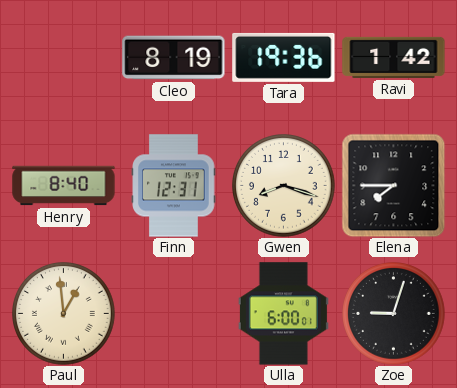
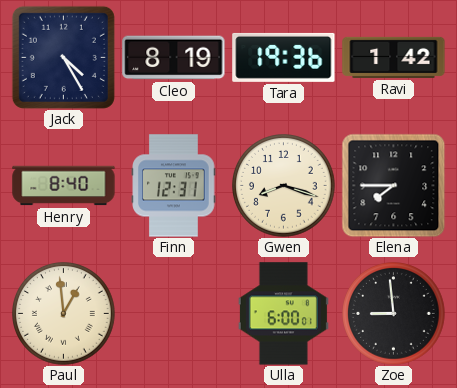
Jack: none -> 4:25 (63, 57)
Zoe: 9:03 -> 8:59 (394, 314)
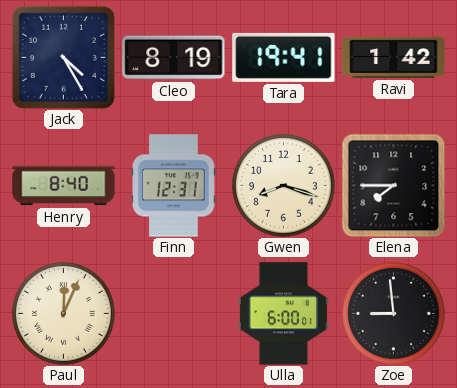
Tara: 19:36 -> 19:41 (284, 57)
Paul: 12:59 -> 12:04 (64, 314)
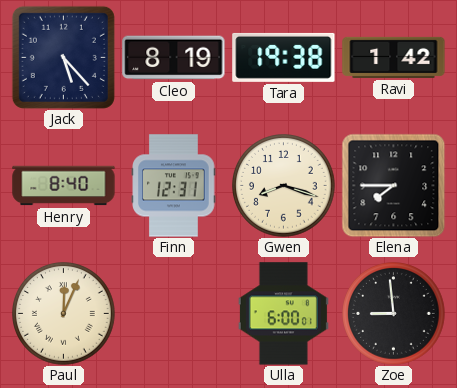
Jack: 4:25 -> 5:23 (63, 57)
Tara: 19:41 -> 19:38 (284, 57)
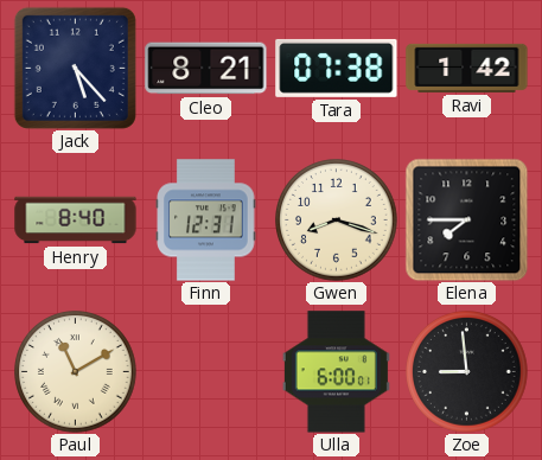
Cleo: 8:19 -> 8:21 (206, 69)
Tara: 19:38 -> 07:38 (337, 68)
Paul: 12:04 -> 11:10 (76, 372)
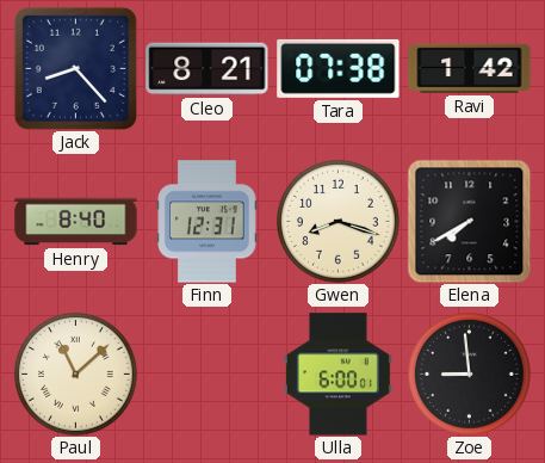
Jack: 5:23 -> 8:23 (75, 68)
Elena: 7:45 -> 7:40 (469, 221)
Paul: 11:10 -> 11:08 (76, 375)
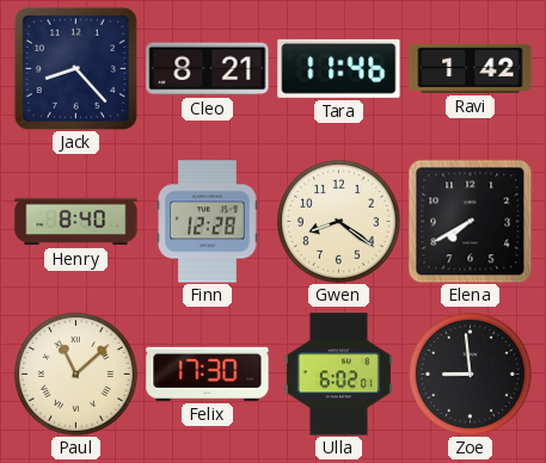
Tara: 07:38 -> 11:46 (339, 68)
Finn: 12:31 -> 12:28 (208, 222)
Gwen: 8:18 -> 8:21 (339, 222)
Felix: none -> 17:30 (208, 374)
Ulla: 6:00 -> 6:02 (338, 375)
